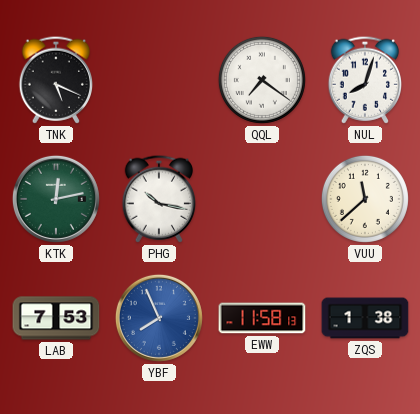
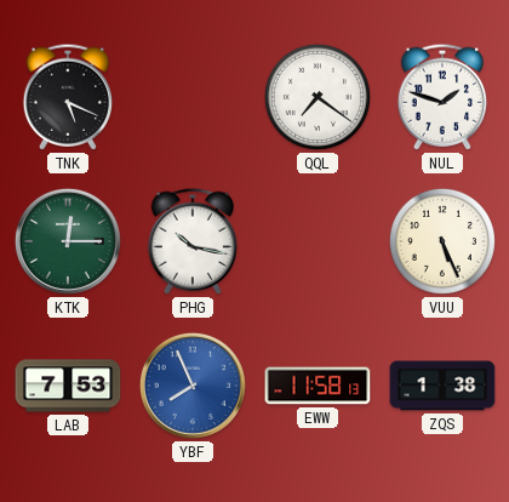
NUL: 8:03 -> 1:48 (441, 97)
KTK: 12:13 -> 12:15 (68, 241)
VUU: 11:38 -> 5:26 (442, 241)
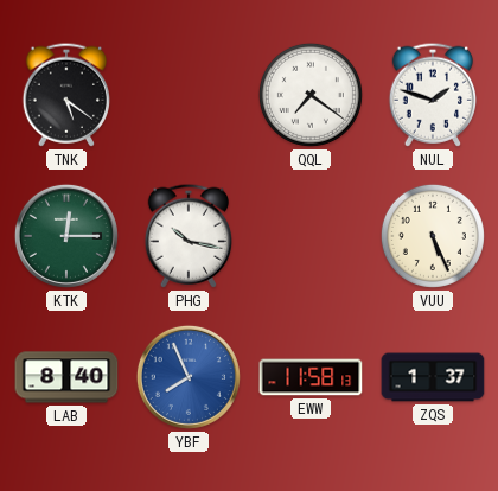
TNK: 5:19 -> 5:21 (65, 95)
LAB: 7:53 -> 8:40 (66, 377)
ZQS: 1:38 -> 1:37 (433, 377)
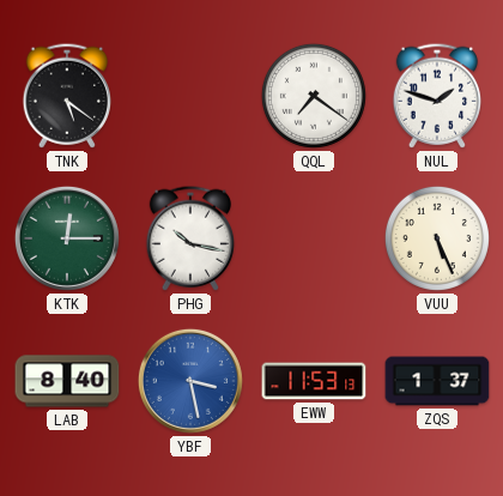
YBF: 7:56 -> 3:28 (190, 381)
EWW: 11:58 -> 11:53 (314, 381)
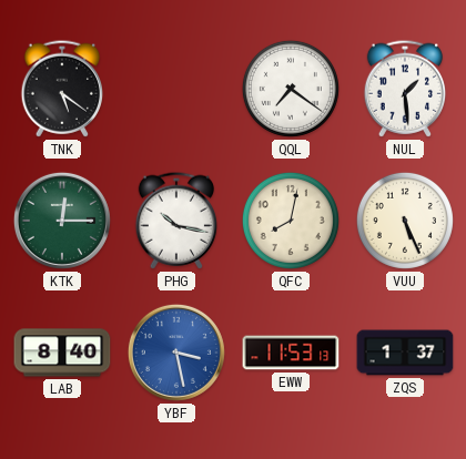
NUL: 1:48 -> 1:29 (404, 89)
QFC: none -> 8:02 (291, 221)
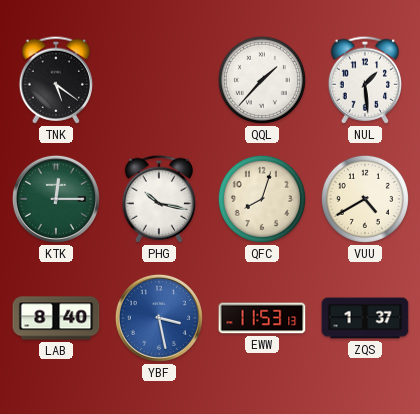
QQL: 7:21 -> 1:37 (262, 80)
QFC: 8:02 -> 8:03 (262, 199)
VUU: 5:26 -> 4:40 (365, 199)
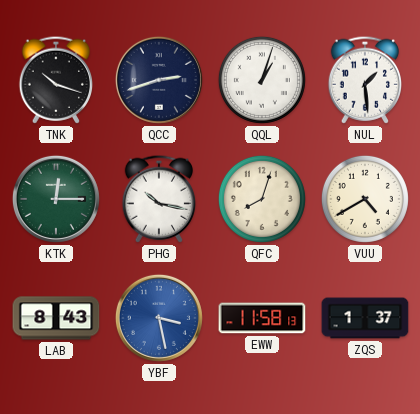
TNK: 5:21 -> 10:18 (55, 80)
QCC: none -> 2:42 (159, 80)
QQL: 1:37 -> 1:03 (262, 80)
LAB: 8:40 -> 8:43 (56, 318)
EWW: 11:53 -> 11:58 (262, 318)
